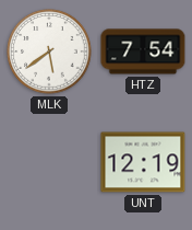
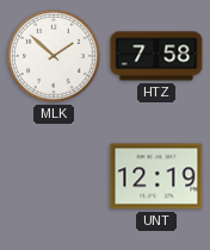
MLK: 5:39 -> 1:52 (54, 56)
HTZ: 7:54 -> 7:58 (156, 56)
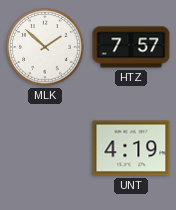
HTZ: 7:58 -> 7:57 (131, 47)
UNT: 12:19 -> 4:19 (131, 148)
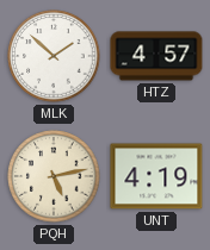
HTZ: 7:57 -> 4:57 (156, 56)
PQH: none -> 5:13 (54, 176)
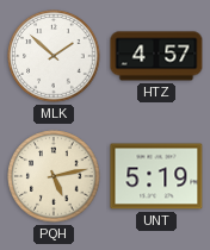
UNT: 4:19 -> 5:19 (156, 176)
